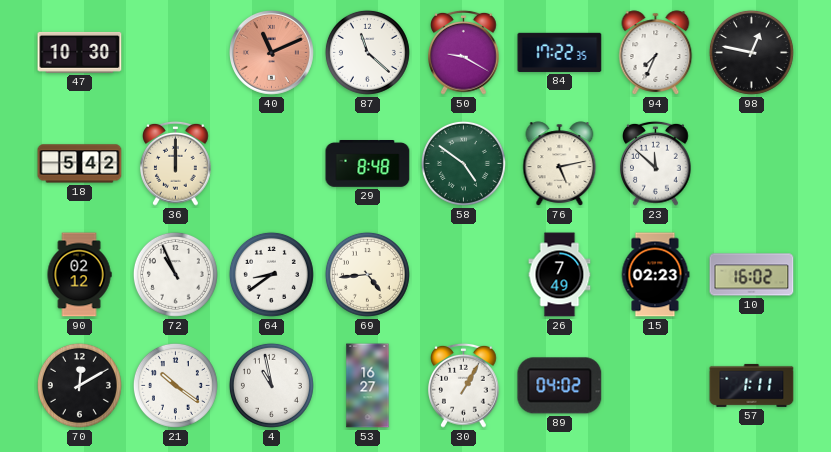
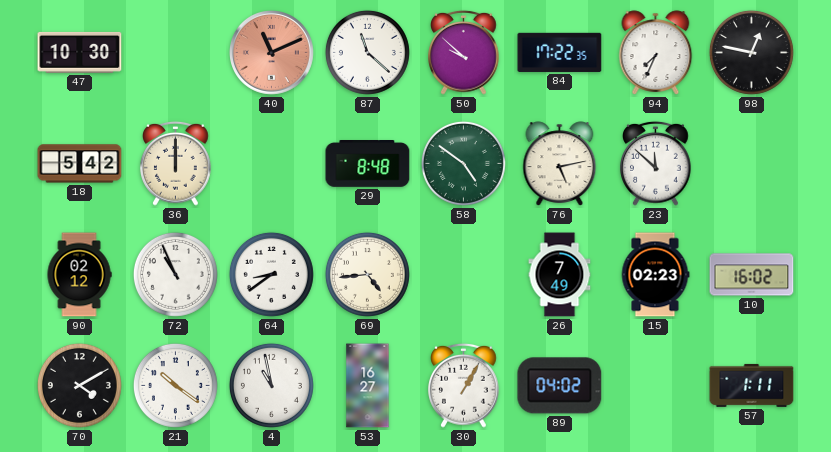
50: 9:20 -> 9:52 (464, 52)
70: 12:10 -> 4:10 (79, 385)
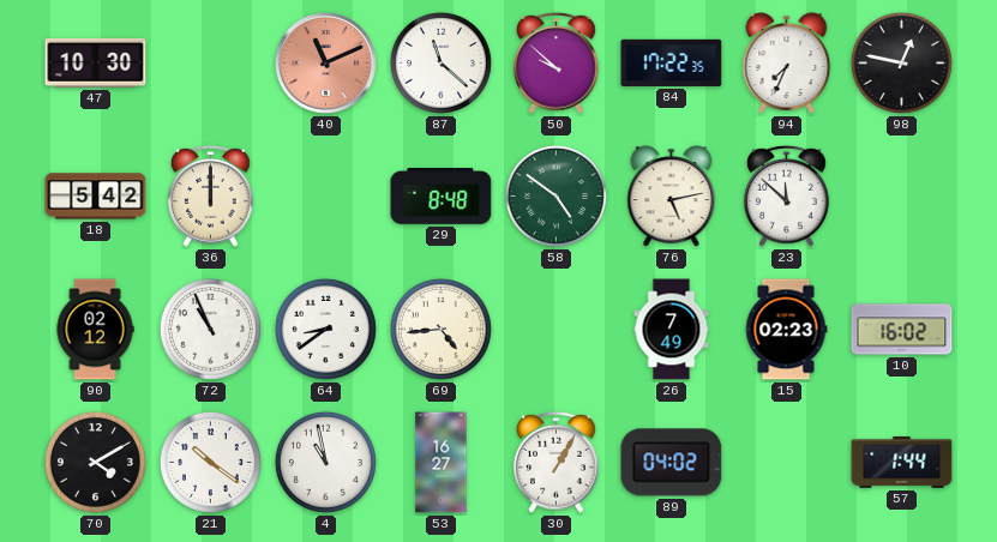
57: 1:11 -> 1:44 (902, 462)
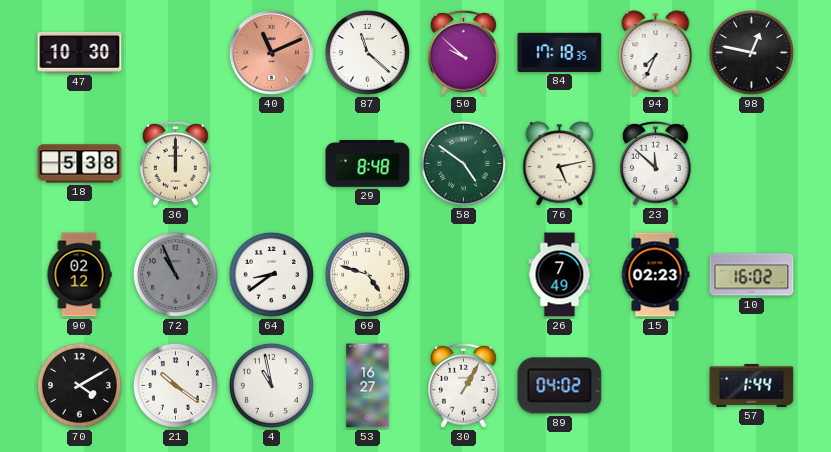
84: 17:22 -> 17:18 (560, 52)
18: 5:42 -> 5:38 (80, 164)
72 dial: white -> grey (175, 274)
69: 4:44 -> 4:48 (367, 274)
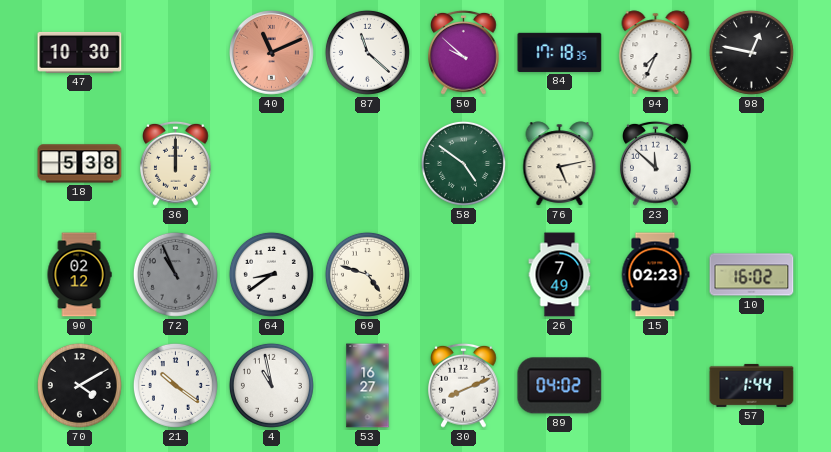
29: 8:48 -> none (368, 164)
30: 1:05 -> 8:11 (464, 385)
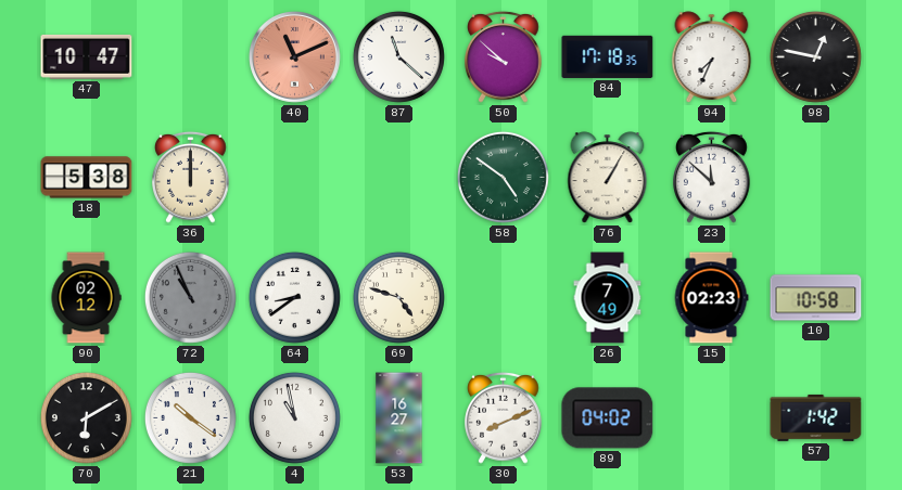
47: 10:30 -> 10:47 (87, 56)
76: 5:13 -> 1:05 (608, 178)
10: 16:02 -> 10:58 (816, 298)
70: 4:10 -> 6:10 (86, 417)
57: 1:44 -> 1:42 (816, 417)
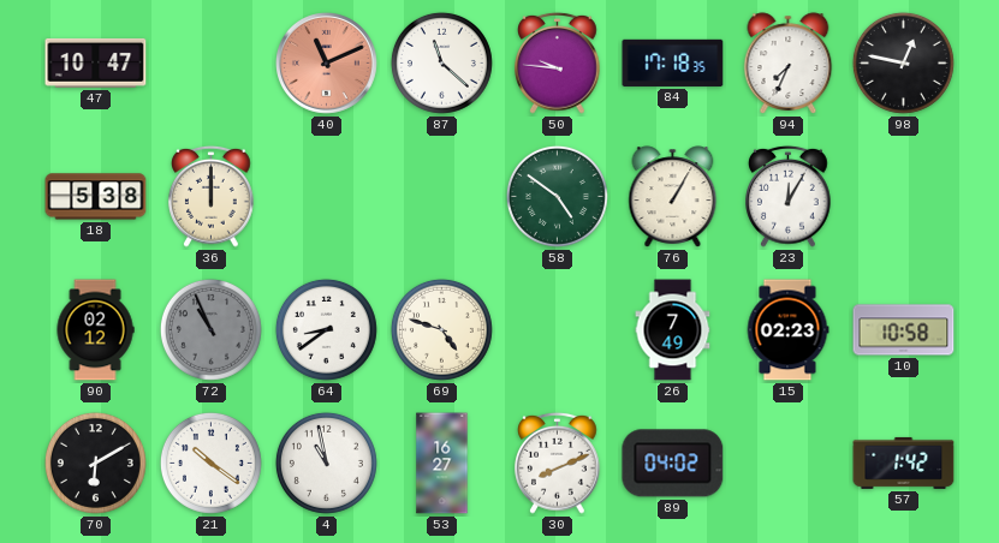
50: 9:52 -> 9:46 (558, 62)
23: 11:52 -> 12:05 (789, 196)
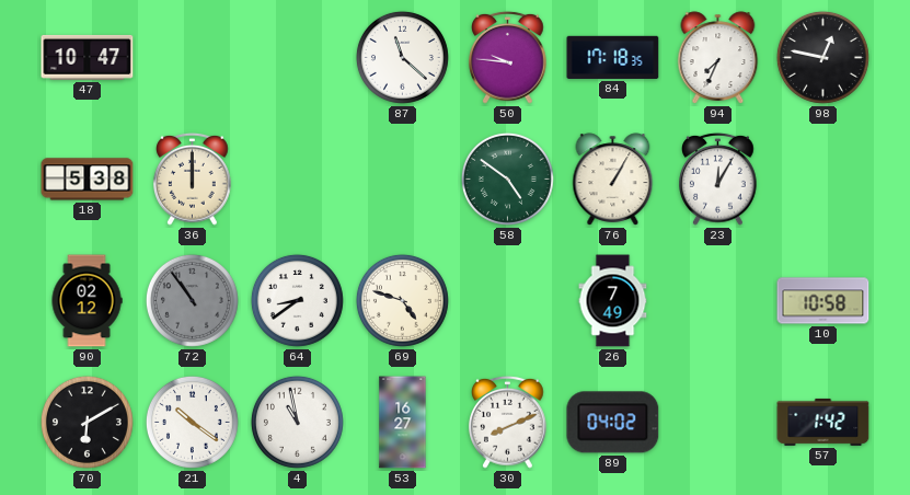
40: 11:11 -> none (327, 64)
72: 10:56 -> 10:54 (192, 300)
15: 02:23 -> none (787, 330)
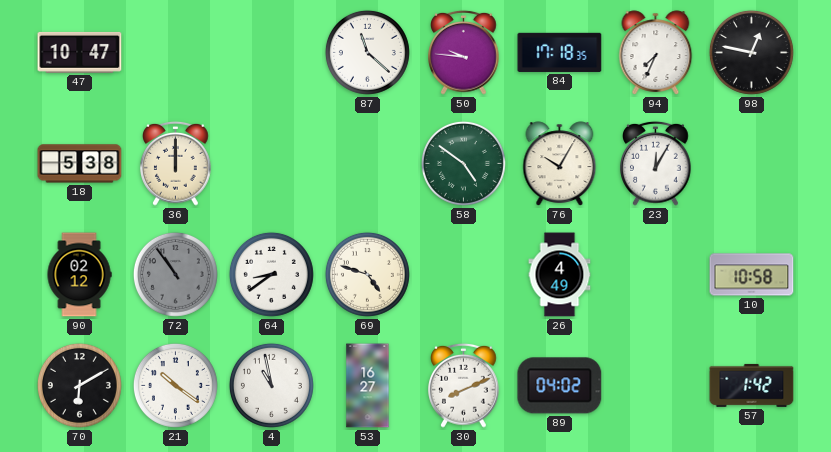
76: 1:05 -> 10:05 (560, 164)
26: 7:49 -> 4:49 (560, 275)
